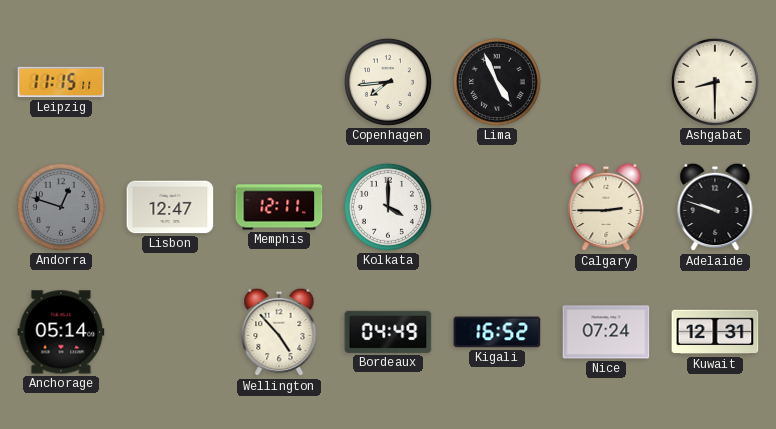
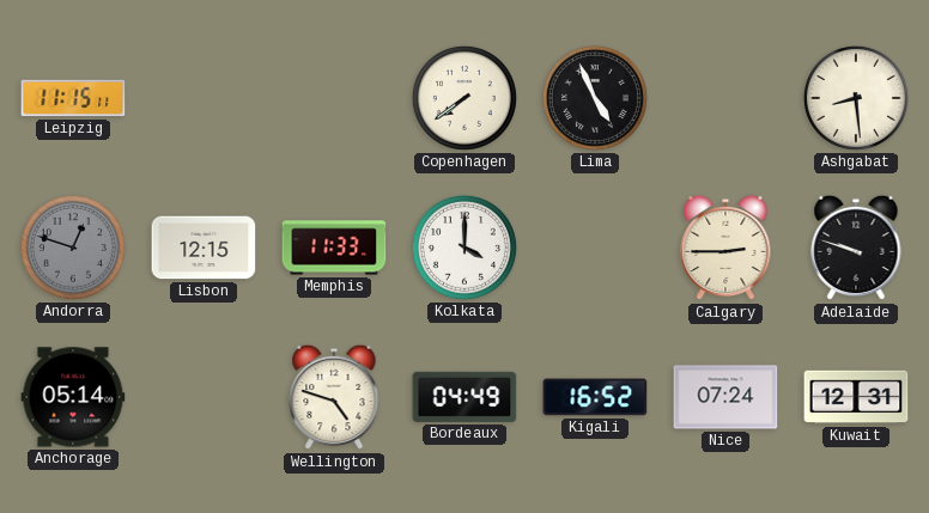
Copenhagen: 7:44 -> 7:39 (464, 98)
Ashgabat: 8:30 -> 8:29 (856, 98)
Lisbon: 12:47 -> 12:15 (204, 248)
Memphis: 12:11 -> 11:33 (334, 248)
Wellington: 4:53 -> 4:48 (334, 397)
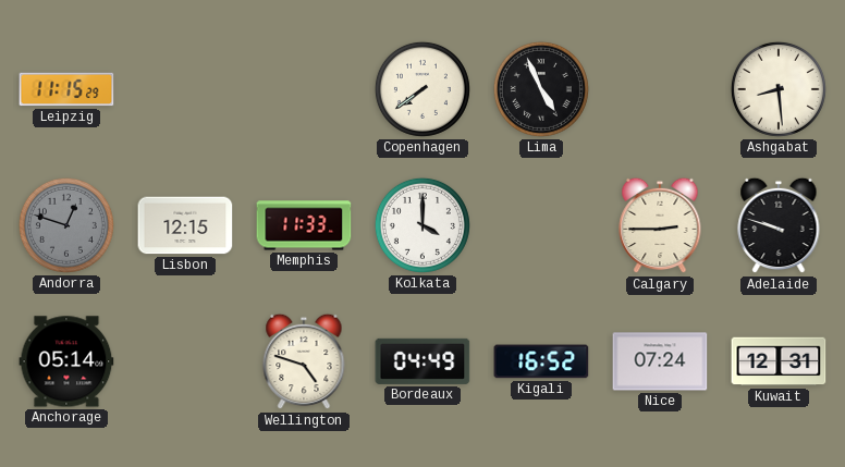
Leipzig: 11:15:11 -> 11:15:29 (66, 89)
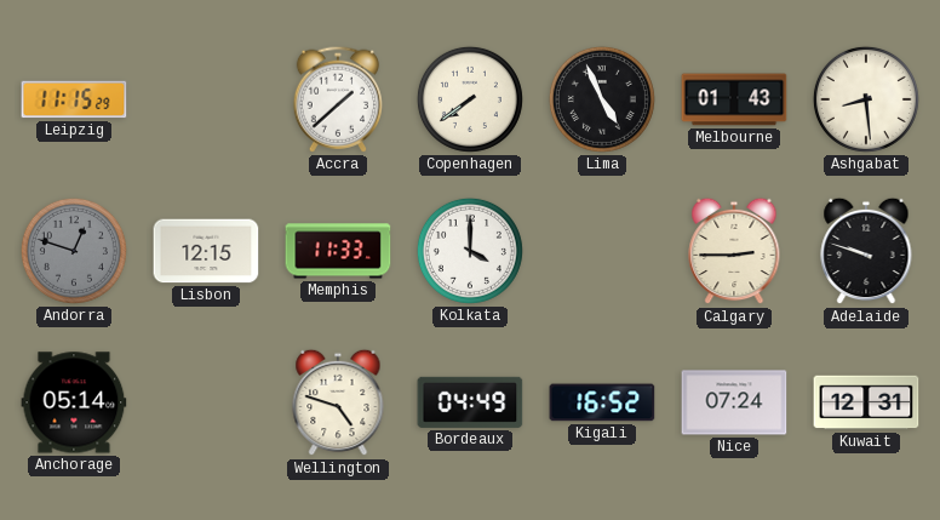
Accra: none -> 1:38 (337, 99)
Melbourne: none -> 01:43 (734, 99)
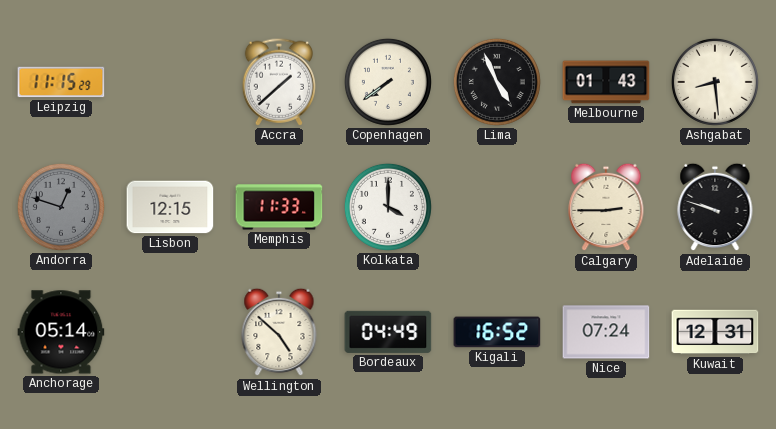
Wellington: 4:48 -> 4:52 (279, 332)
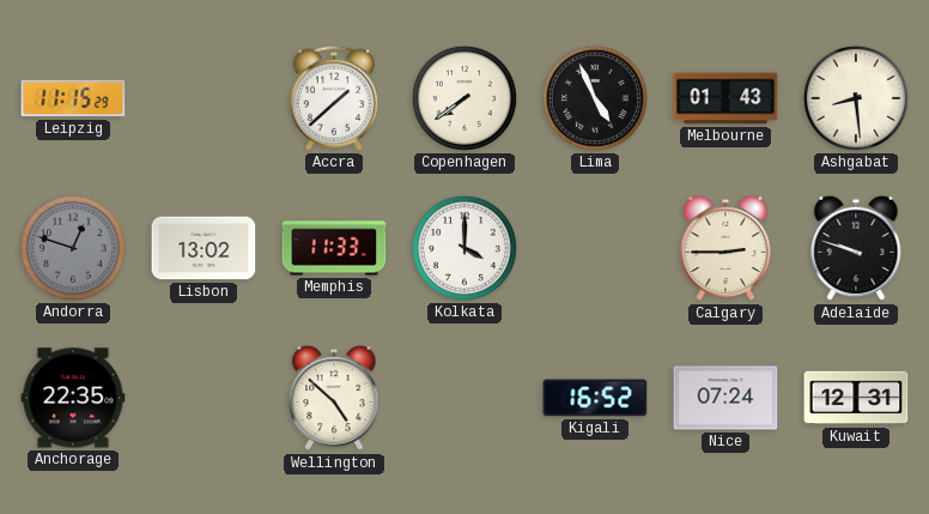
Lisbon: 12:15 -> 13:02 (204, 248)
Anchorage: 05:14 -> 22:35 (73, 398)
Bordeaux: 04:49 -> none (388, 332)
